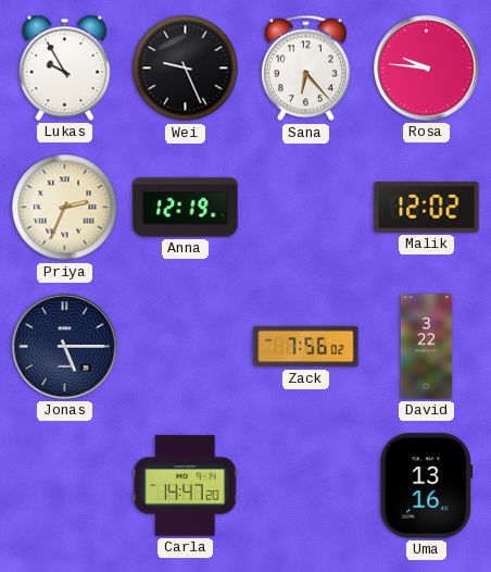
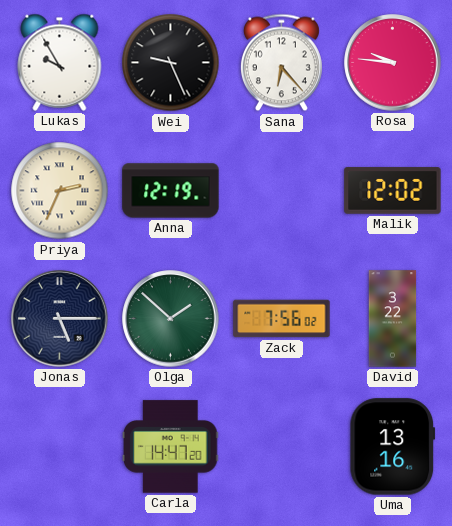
Olga: none -> 1:52 (171, 319)
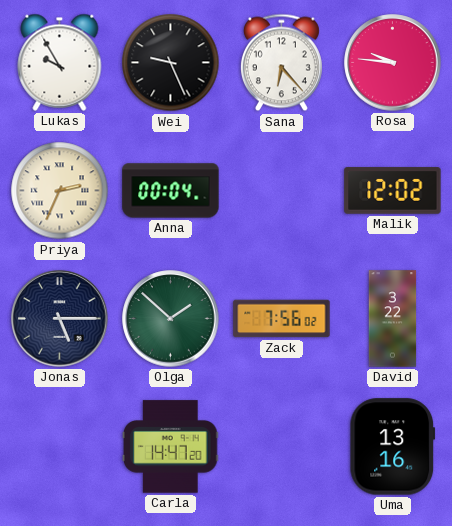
Anna: 12:19 -> 00:04 (171, 191)
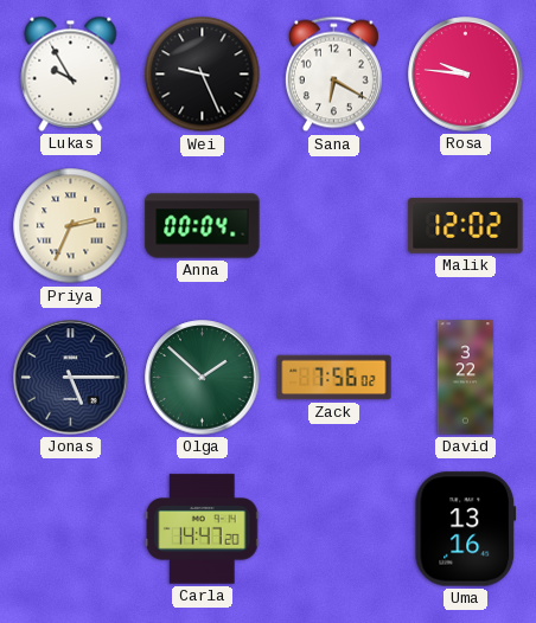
Sana: 6:23 -> 6:20 (333, 75)
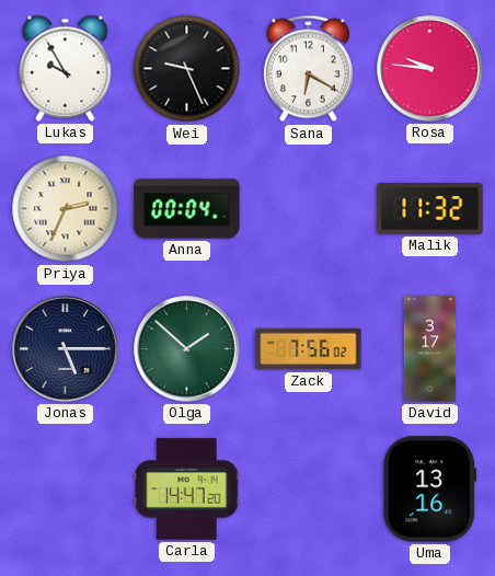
Malik: 12:02 -> 11:32 (430, 209)
David: 3:22 -> 3:17 (430, 349)
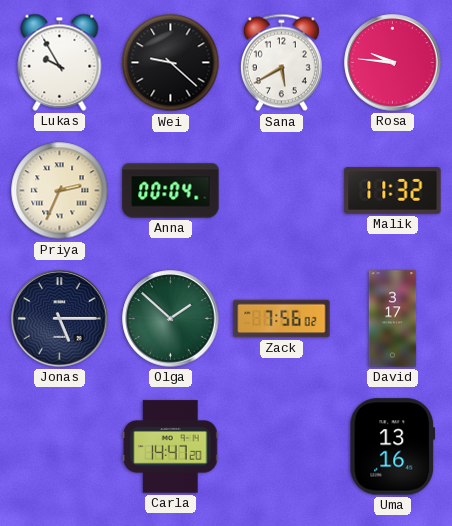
Wei: 9:26 -> 9:22 (171, 63)
Sana: 6:20 -> 5:40 (281, 63)
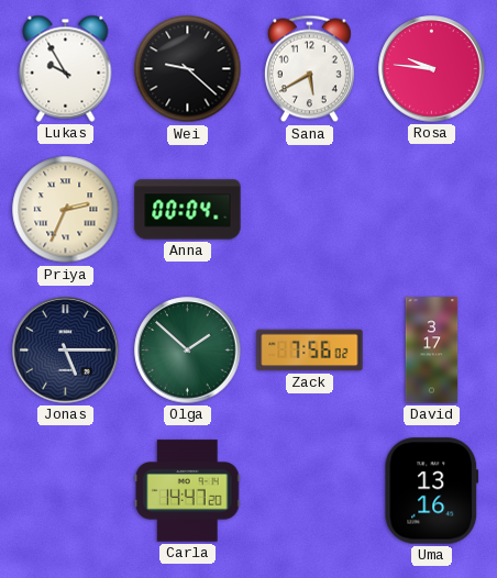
Malik: 11:32 -> none (393, 191)
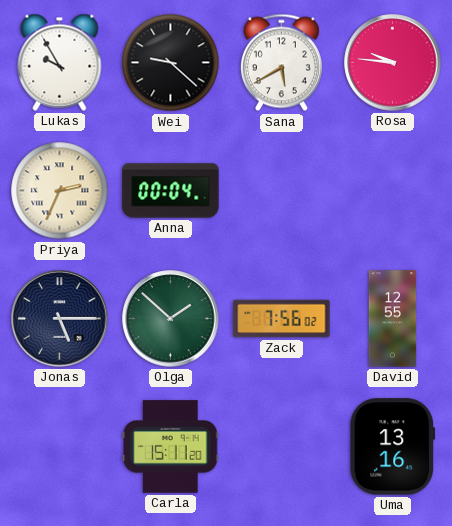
David: 3:17 -> 12:55 (393, 319)
Carla: 14:47 -> 15:11 (170, 447)
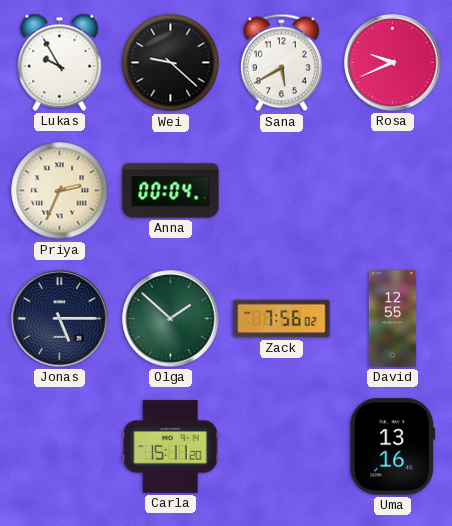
Rosa: 9:46 -> 9:41 (393, 63)
